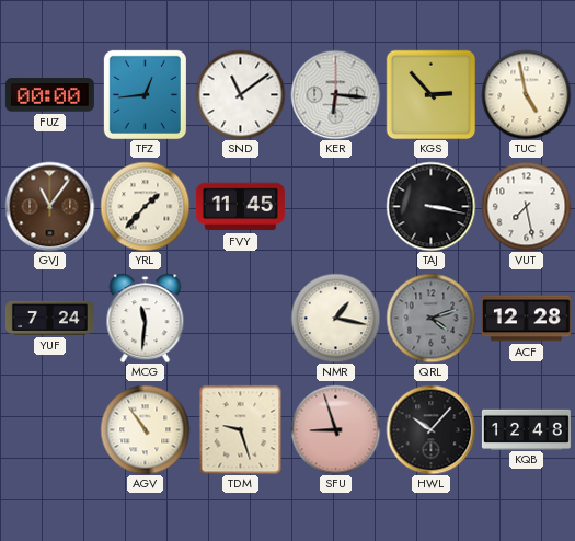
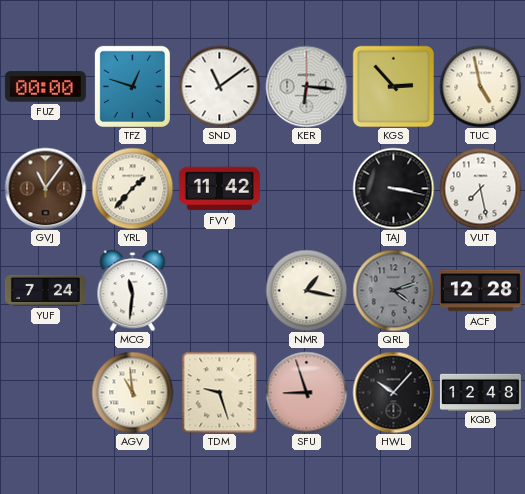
TFZ: 12:44 -> 12:48 (132, 86)
FVY: 11:45 -> 11:42 (219, 189)
AGV: 10:54 -> 10:59 (132, 392)
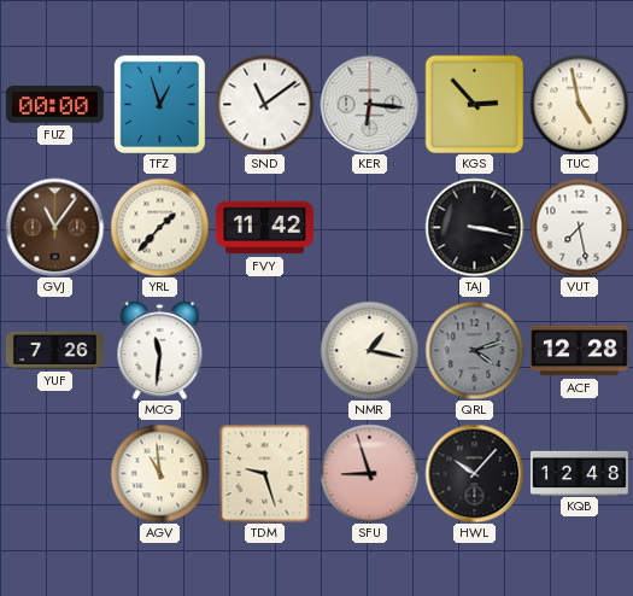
TFZ: 12:48 -> 12:57 (159, 104)
YUF: 7:24 -> 7:26 (54, 350)
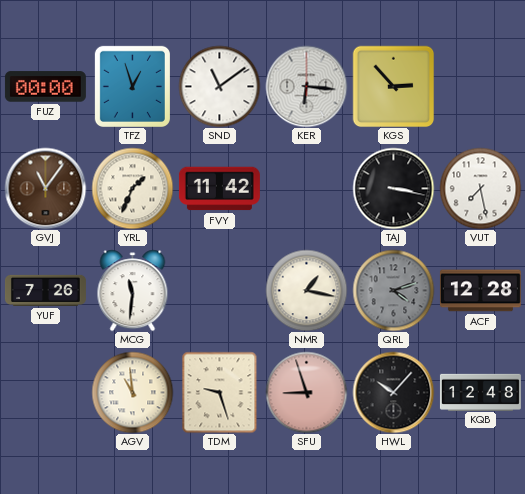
TUC: 4:58 -> none (579, 104)
YRL: 1:37 -> 1:34 (132, 188)
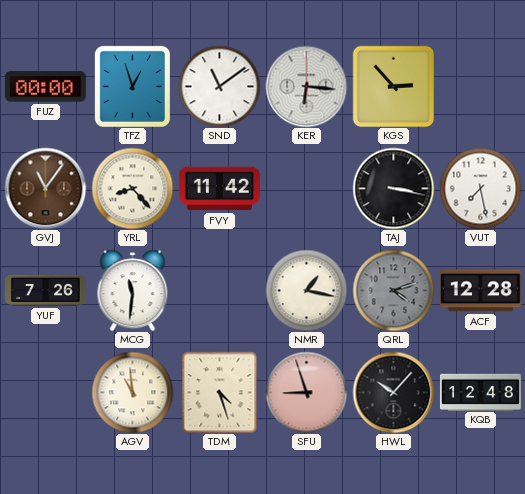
YRL: 1:34 -> 8:23 (132, 188)
TDM: 9:27 -> 4:27 (220, 392)
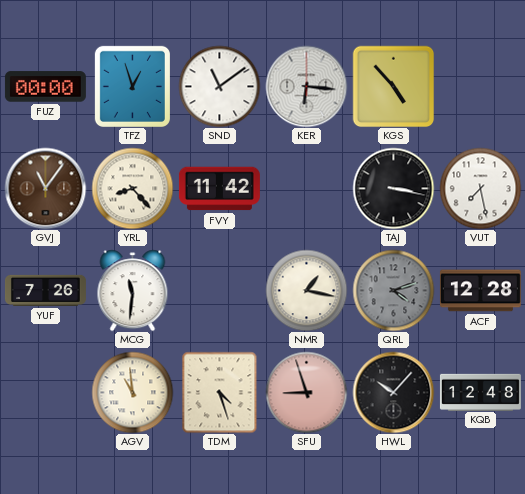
KGS: 2:53 -> 4:53 (393, 86)
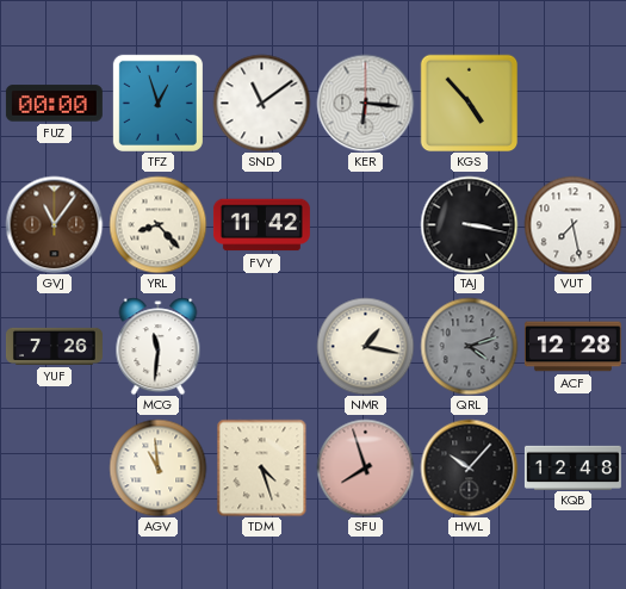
SFU: 8:57 -> 7:57 (365, 467)
